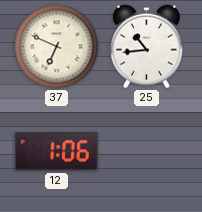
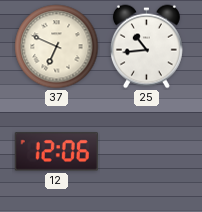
12: 1:06 -> 12:06 (56, 152)
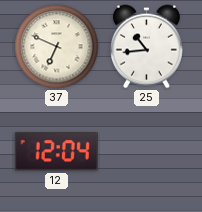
12: 12:06 -> 12:04 (56, 152)
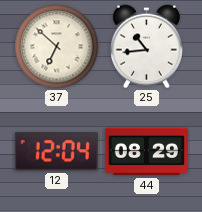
37: 6:49 -> 6:52 (57, 47)
44: none -> 08:29 (146, 152)
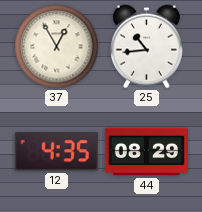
37: 6:52 -> 12:55 (57, 47)
12: 12:04 -> 4:35 (56, 152)
